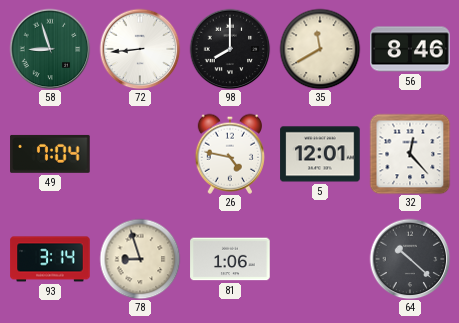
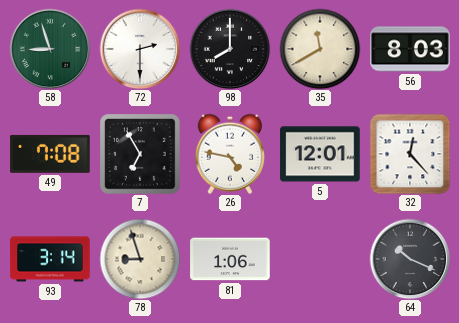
72: 8:44 -> 2:30 (140, 49)
56: 8:46 -> 8:03 (410, 49)
49: 7:04 -> 7:08 (50, 154)
7: none -> 6:55 (140, 154)
64: 10:22 -> 10:19 (410, 259)
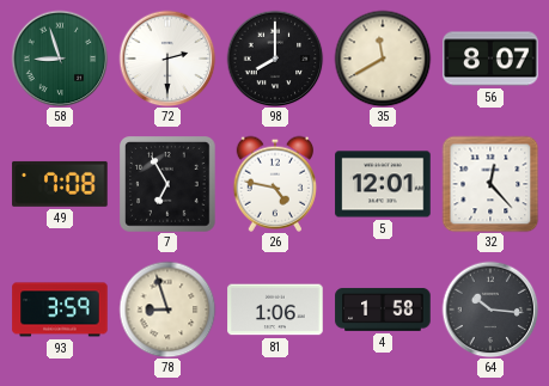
56: 8:03 -> 8:07 (490, 59)
93: 3:14 -> 3:59 (60, 310)
4: none -> 1:58 (383, 310)
64: 10:19 -> 10:16 (490, 310)
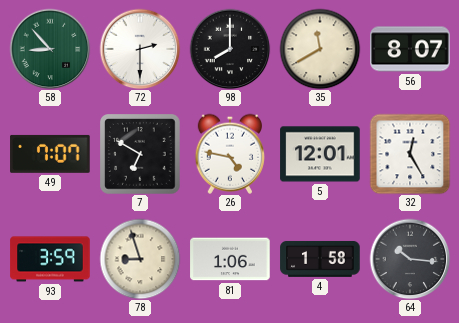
58: 8:57 -> 8:53 (50, 49)
49: 7:08 -> 7:07 (50, 154)
7: 6:55 -> 6:50 (140, 154)
32: 12:23 -> 12:25 (410, 154)
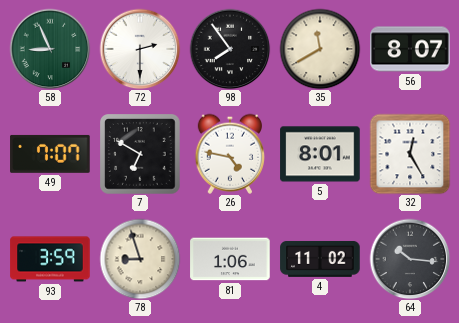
58: 8:53 -> 8:56 (50, 49)
98: 8:00 -> 7:54 (230, 49)
5: 12:01 -> 8:01 (320, 154)
4: 1:58 -> 11:02 (320, 259)
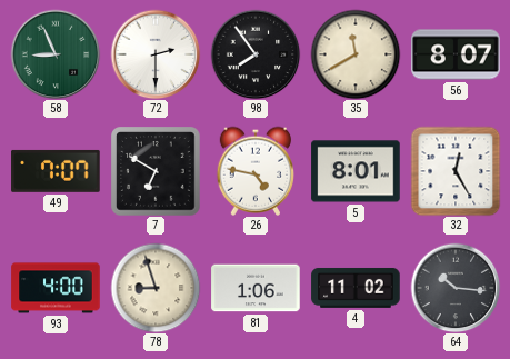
93: 3:59 -> 4:00 (56, 288)
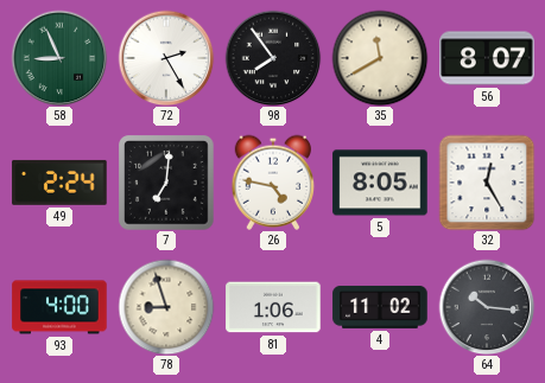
72: 2:30 -> 2:25 (166, 58)
49: 7:07 -> 2:24 (59, 183)
7: 6:50 -> 7:01 (166, 183)
5: 8:01 -> 8:05 (380, 183)
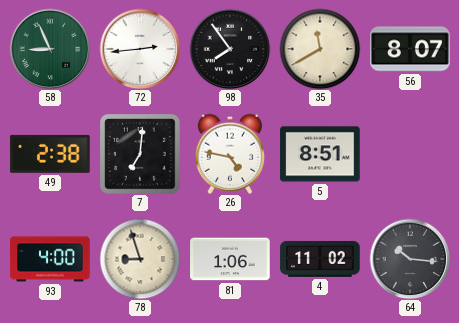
72: 2:25 -> 2:44 (140, 49)
49: 2:24 -> 2:38 (50, 154)
5: 8:05 -> 8:51 (320, 154)
32: 12:25 -> none (487, 183)
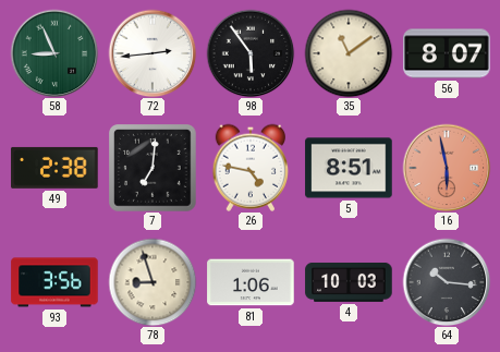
98: 7:54 -> 5:54 (251, 53)
35: 11:40 -> 11:09 (349, 53)
16: none -> 5:58 (447, 168)
93: 4:00 -> 3:56 (54, 282)
4: 11:02 -> 10:03 (349, 282)
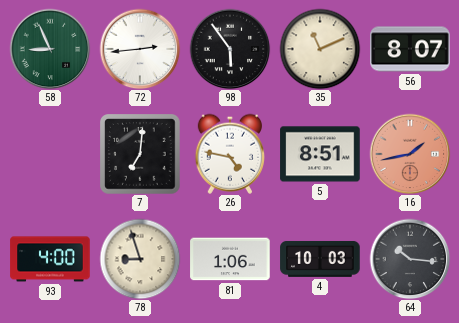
35: 11:09 -> 11:11 (320, 49)
49: 2:38 -> none (54, 168)
16: 5:58 -> 1:43 (410, 154)
93: 3:56 -> 4:00 (50, 259)
